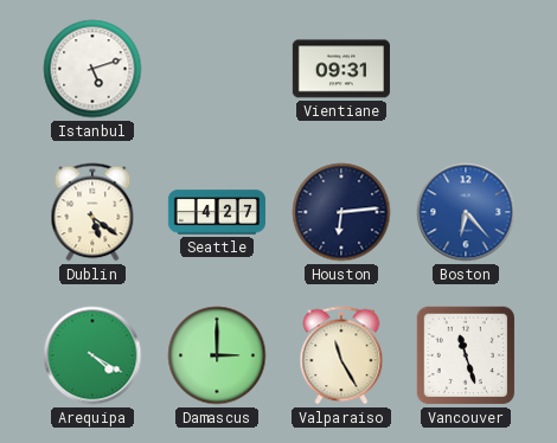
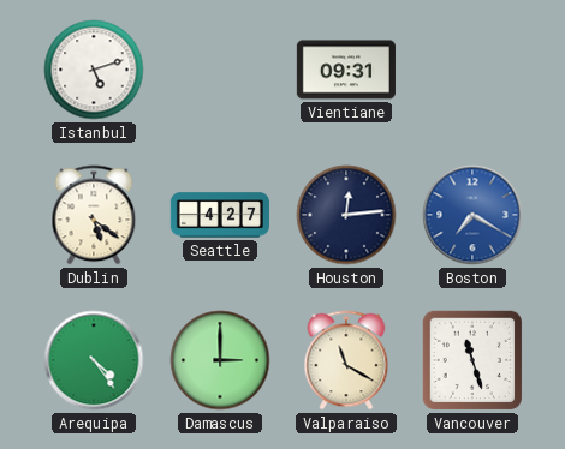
Houston: 6:14 -> 12:14 (346, 215)
Boston: 6:23 -> 7:20 (472, 215)
Arequipa: 4:20 -> 4:24 (94, 360)
Valparaiso: 11:25 -> 11:20 (346, 360)
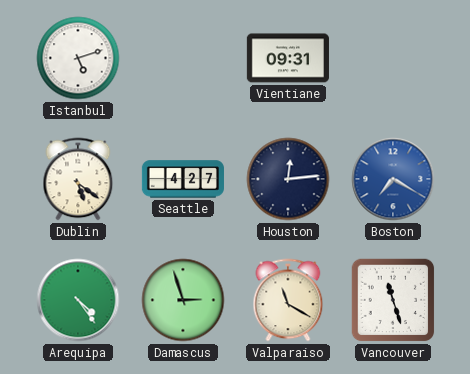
Damascus: 3:00 -> 2:57 (183, 300)
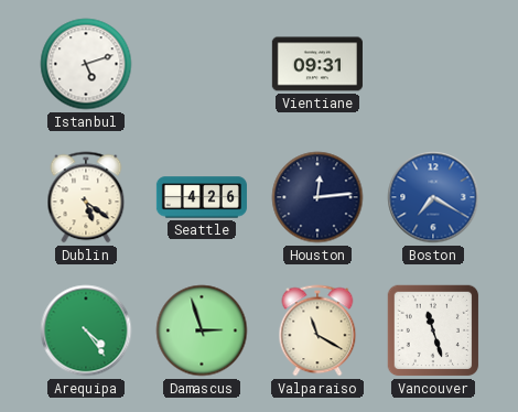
Seattle: 4:27 -> 4:26 (202, 197)
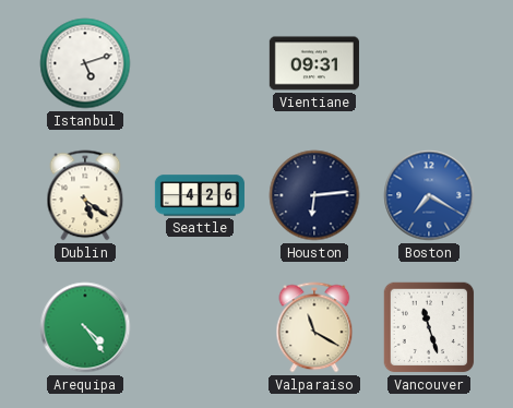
Houston: 12:14 -> 6:14 (314, 195)
Damascus: 2:57 -> none (202, 330)
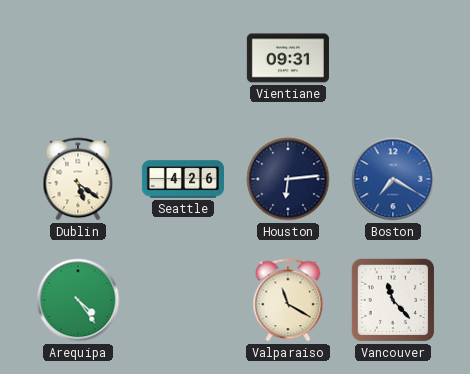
Istanbul: 5:12 -> none (85, 63)
Vancouver: 11:27 -> 11:23 (393, 300)
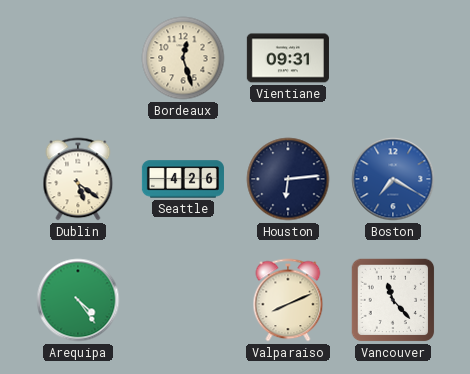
Bordeaux: none -> 12:27 (183, 58)
Valparaiso: 11:20 -> 8:11 (288, 300)
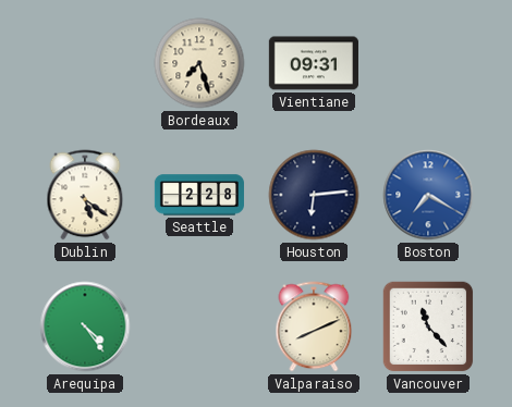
Bordeaux: 12:27 -> 7:27 (199, 63)
Seattle: 4:26 -> 2:28 (199, 195)
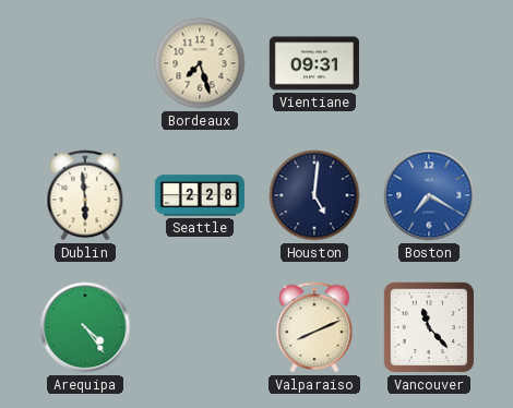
Dublin: 5:21 -> 5:59 (85, 195)
Houston: 6:14 -> 5:01 (314, 195)
